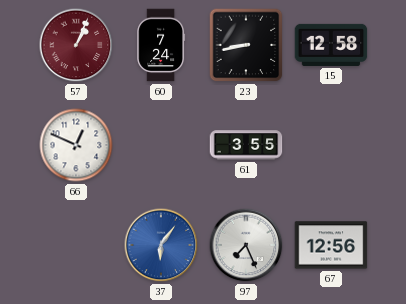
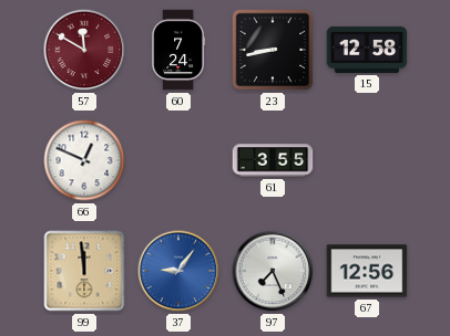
57: 1:04 -> 11:50 (84, 50)
99: none -> 11:59 (84, 271)
37: 6:06 -> 9:06 (178, 271)
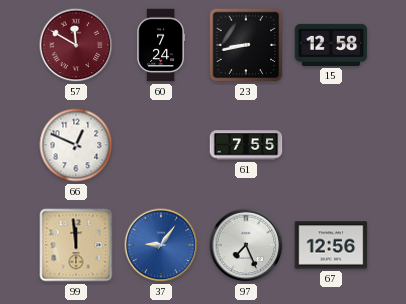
61: 3:55 -> 7:55 (246, 145)
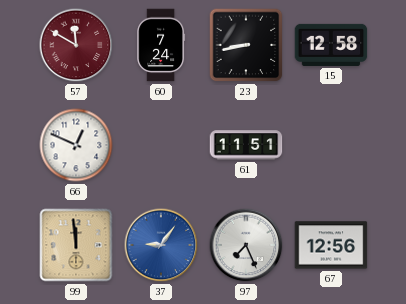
61: 7:55 -> 11:51 (246, 145)
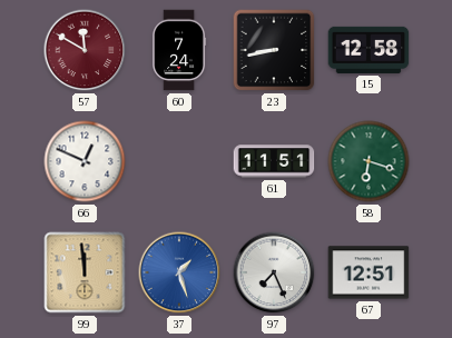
58: none -> 6:18 (369, 161)
37: 9:06 -> 1:27 (179, 272)
67: 12:56 -> 12:51 (369, 272)
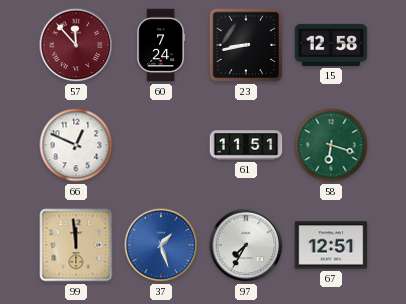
57: 11:50 -> 11:53 (76, 45)
97: 7:26 -> 7:35 (246, 245)
